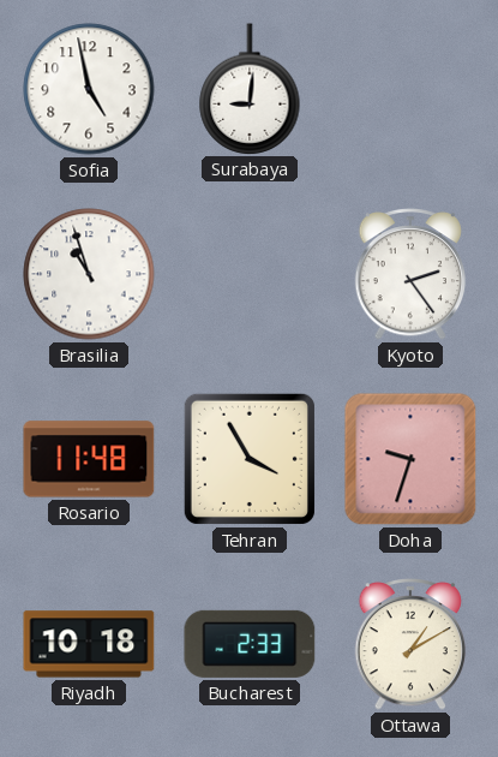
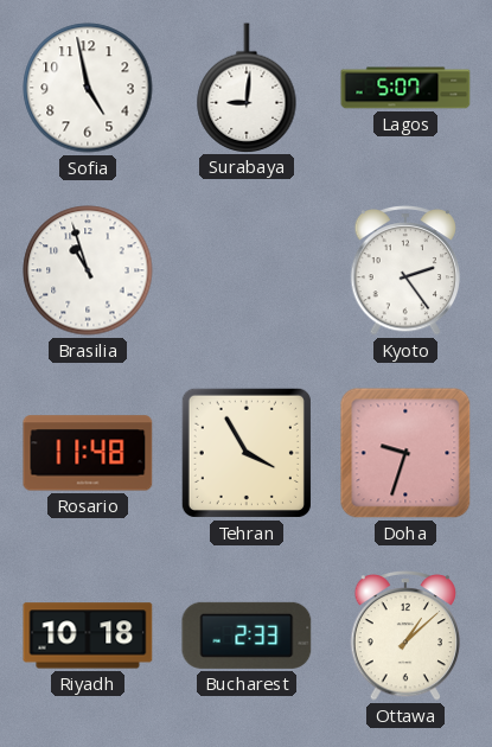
Lagos: none -> 5:07 (405, 88)
Ottawa: 1:10 -> 1:08 (405, 636)
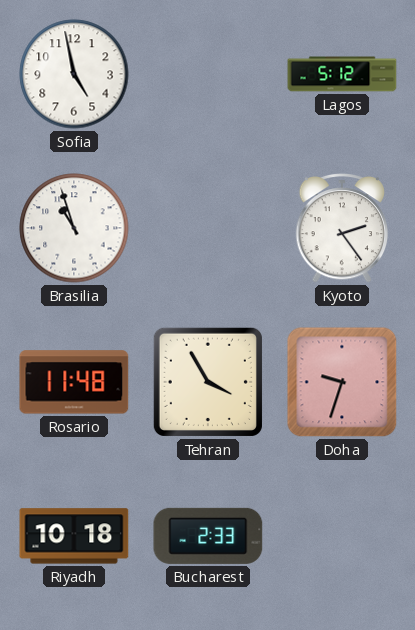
Surabaya: 9:01 -> none (247, 88)
Lagos: 5:07 -> 5:12 (342, 74)
Ottawa: 1:08 -> none (405, 636)
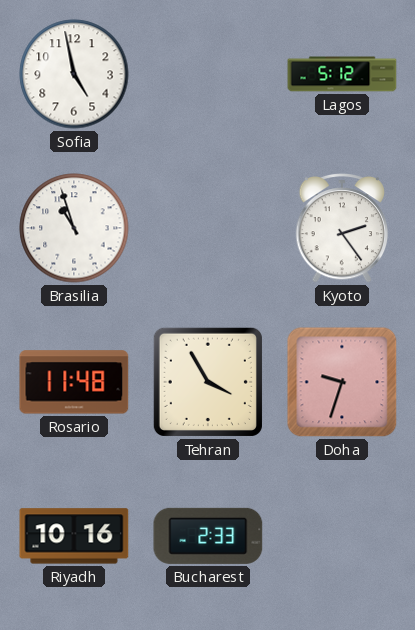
Riyadh: 10:18 -> 10:16 (74, 536)
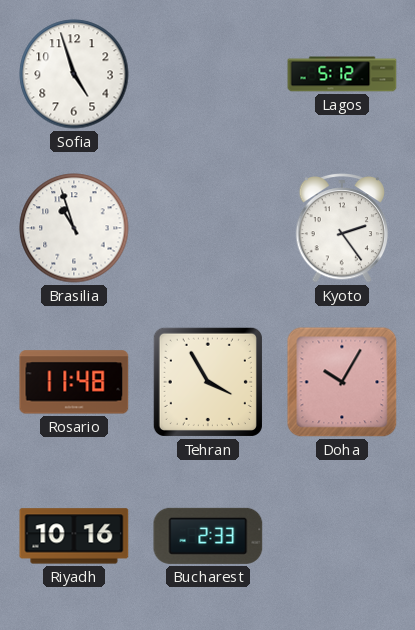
Sofia: 4:58 -> 4:57 (74, 74)
Doha: 9:33 -> 10:05 (342, 382)
